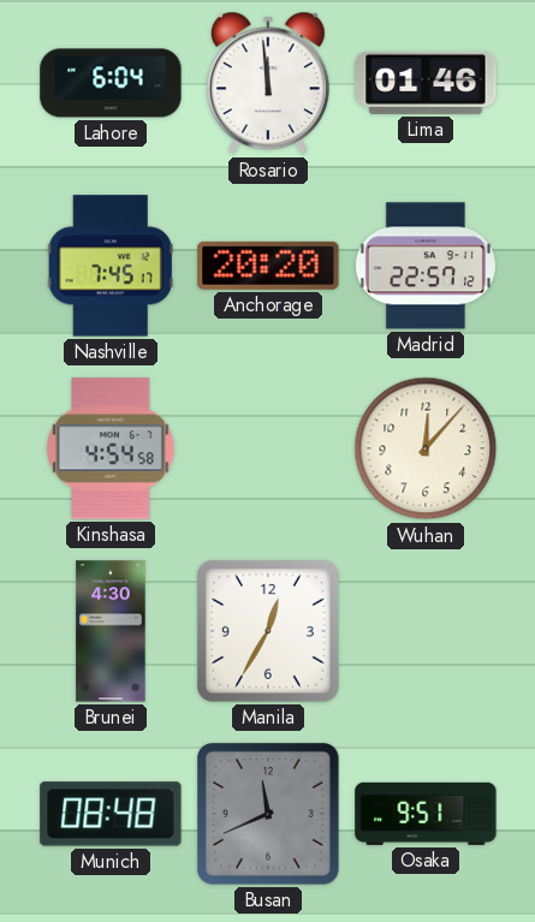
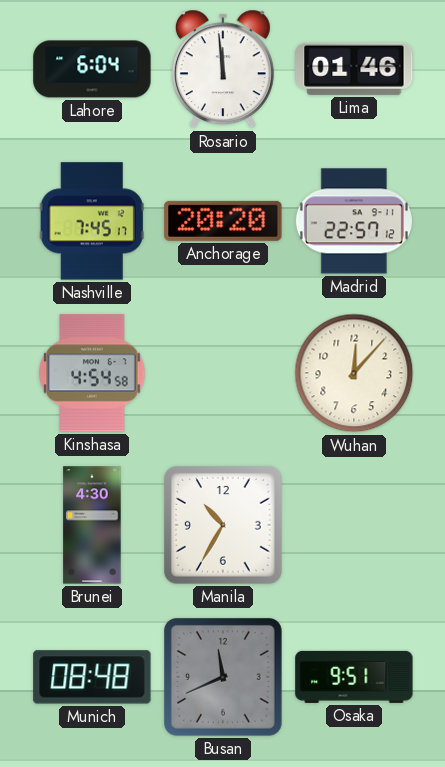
Manila: 12:35 -> 10:35 (223, 525)
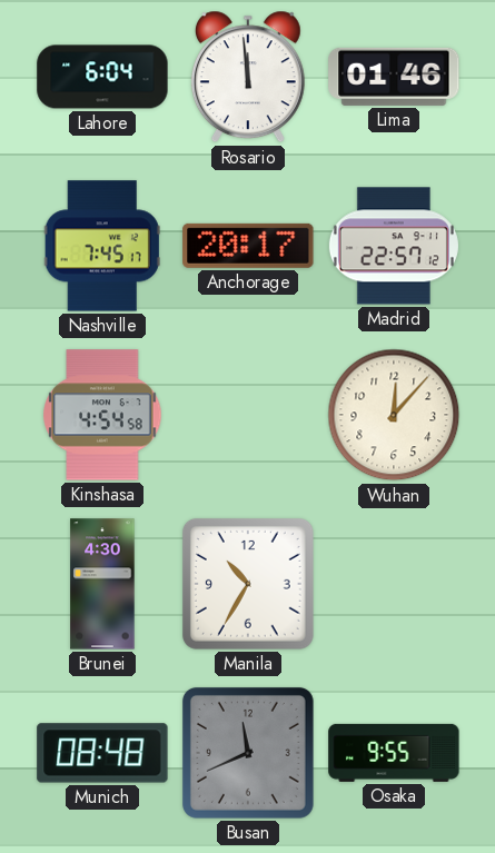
Anchorage: 20:20 -> 20:17 (248, 246)
Osaka: 9:51 -> 9:55 (394, 753)
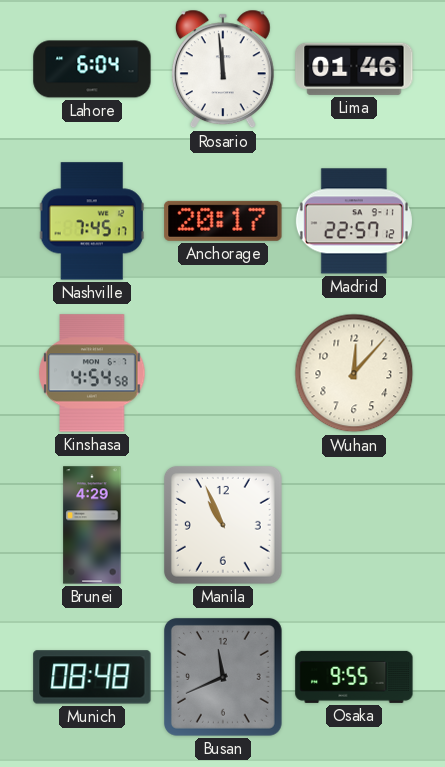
Brunei: 4:30 -> 4:29 (92, 525)
Manila: 10:35 -> 10:56 (223, 525)
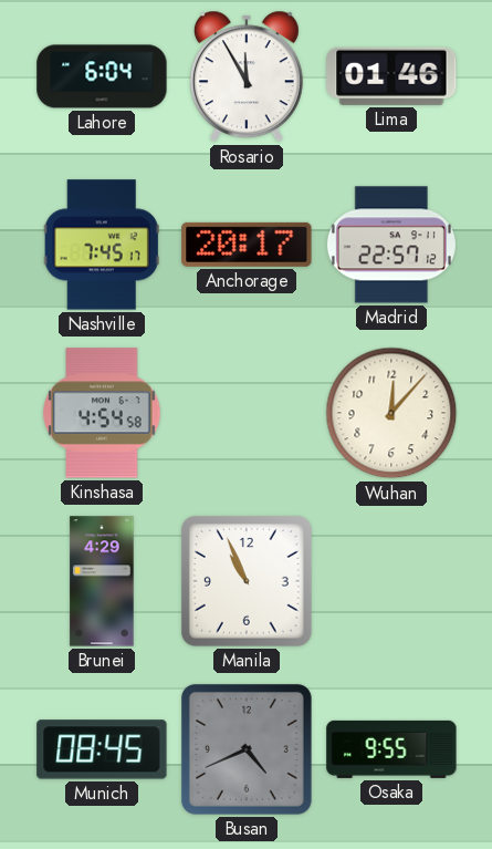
Rosario: 11:59 -> 11:55 (247, 76)
Munich: 08:48 -> 08:45 (102, 749)
Busan: 11:41 -> 4:41 (247, 749)
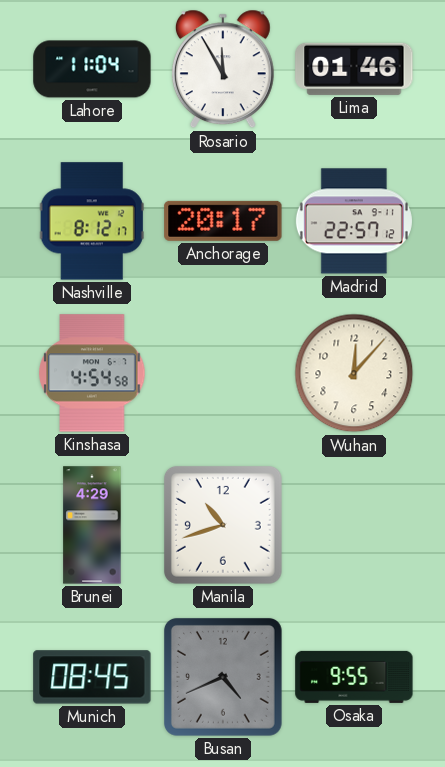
Lahore: 6:04 -> 11:04 (92, 69)
Nashville: 7:45 -> 8:12 (92, 221)
Manila: 10:56 -> 10:42 (223, 525)
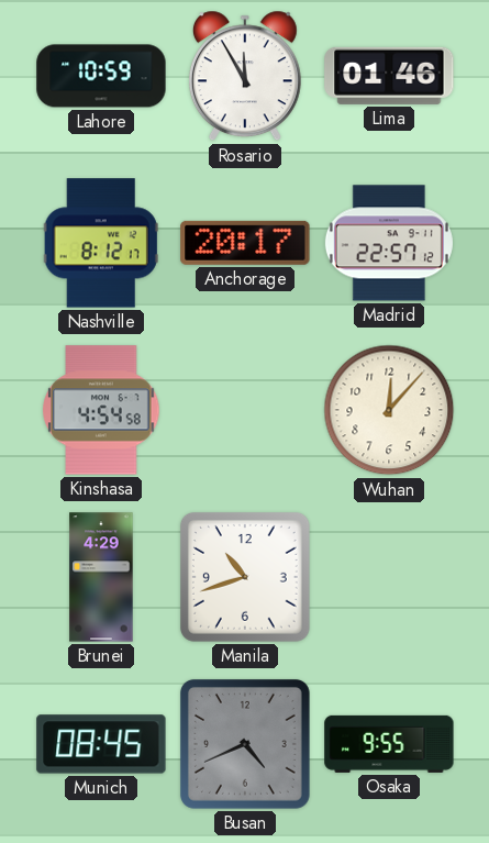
Lahore: 11:04 -> 10:59 (101, 76)
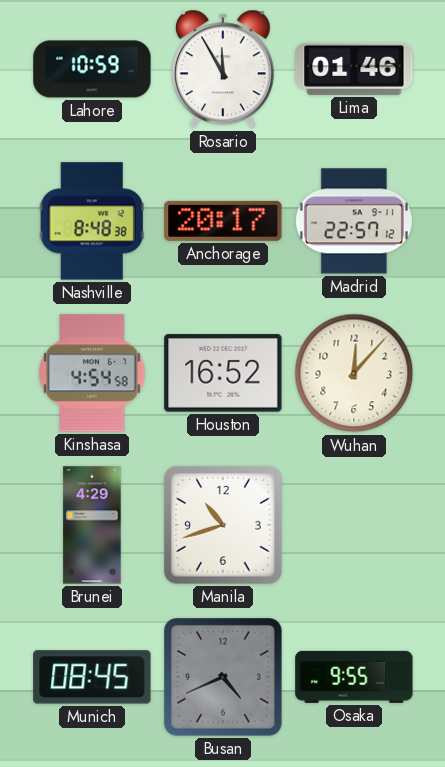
Nashville: 8:12 -> 8:48 (92, 221)
Houston: none -> 16:52 (223, 373)
